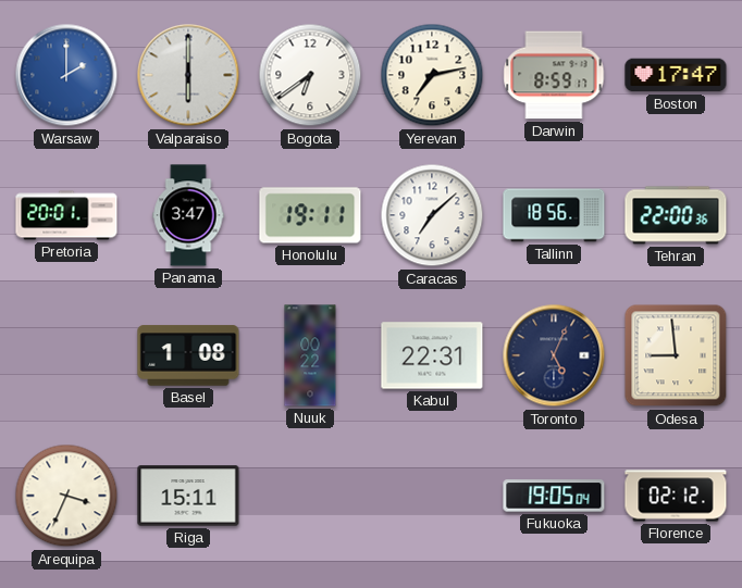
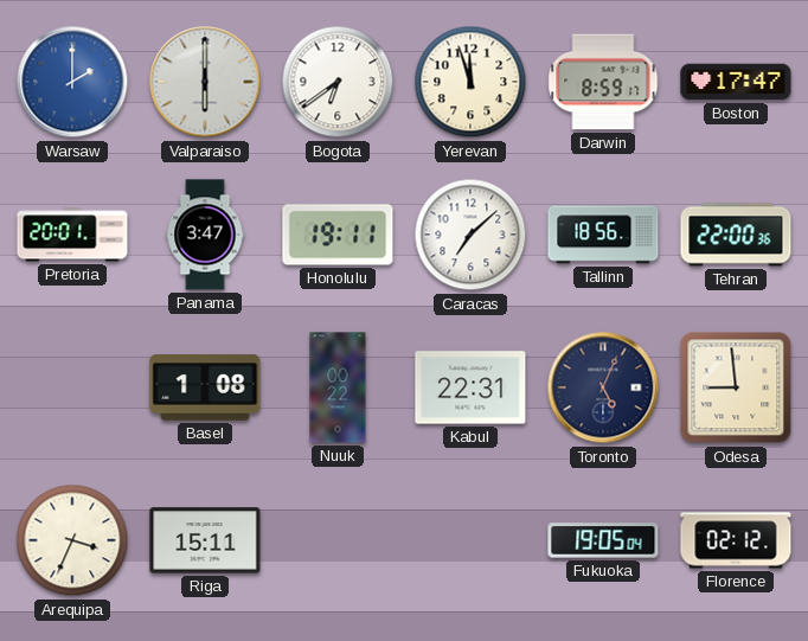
Yerevan: 7:13 -> 11:57 (470, 82)
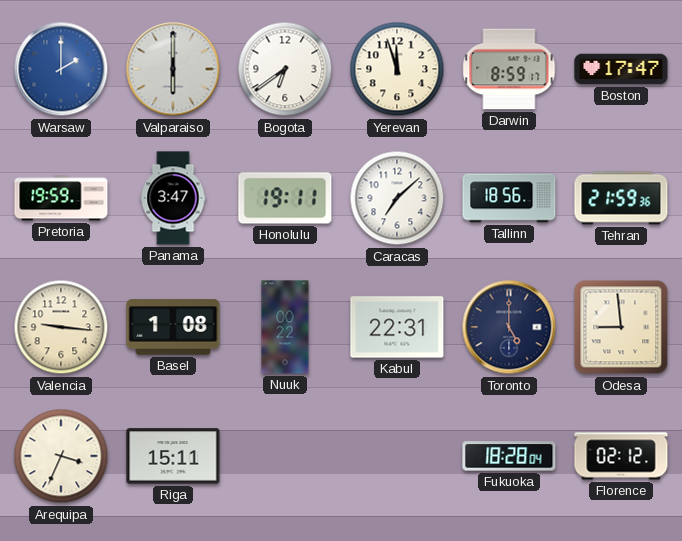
Pretoria: 20:01 -> 19:59 (61, 198)
Tehran: 22:00 -> 21:59 (621, 198)
Valencia: none -> 9:16 (61, 327)
Toronto: 5:04 -> 5:00 (509, 327)
Fukuoka: 19:05 -> 18:28 (509, 456)
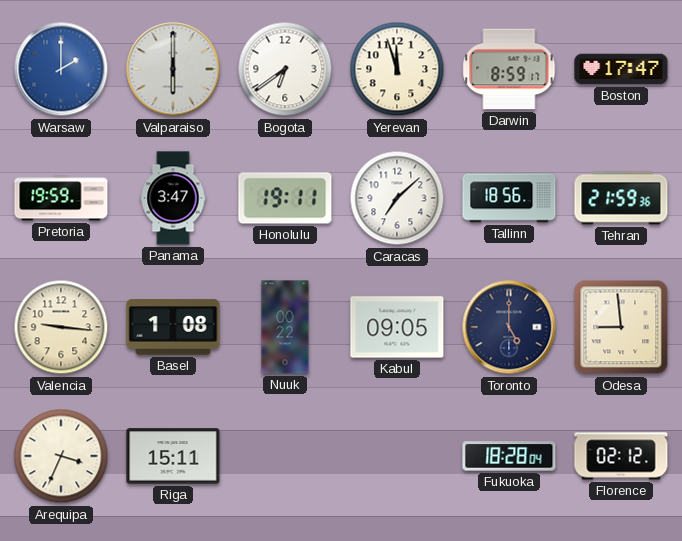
Kabul: 22:31 -> 09:05 (397, 327)
